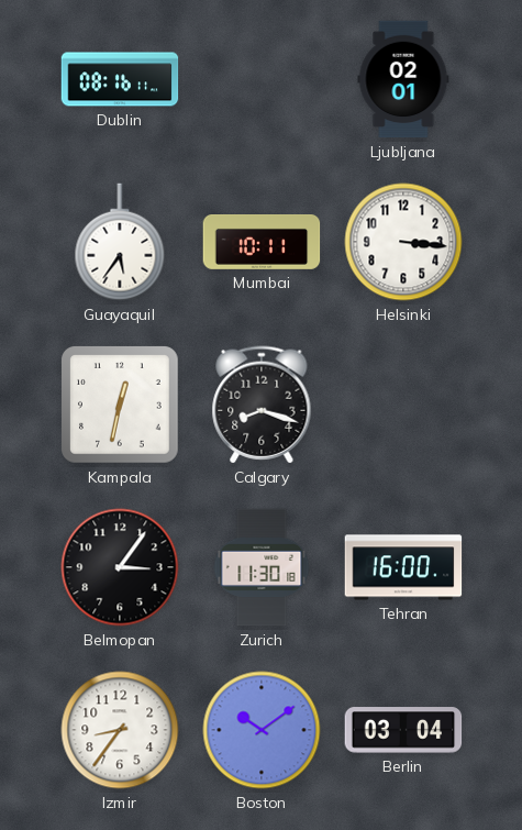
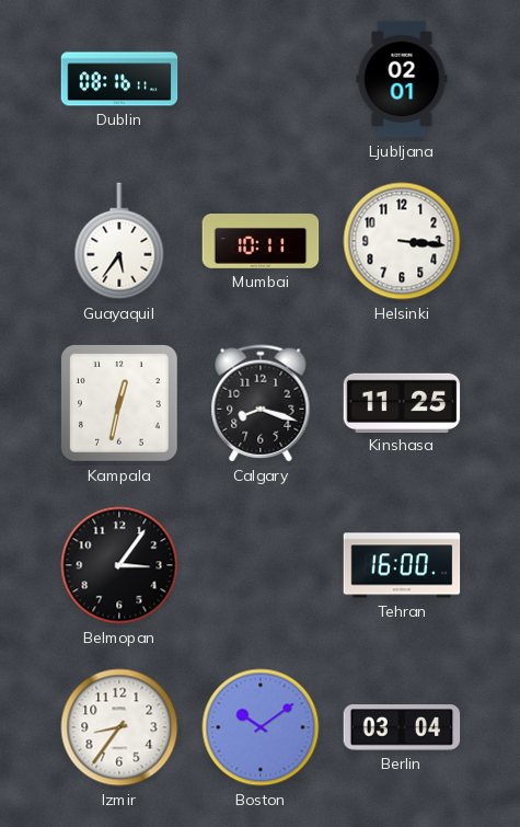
Kinshasa: none -> 11:25 (402, 402)
Zurich: 11:30 -> none (262, 567)
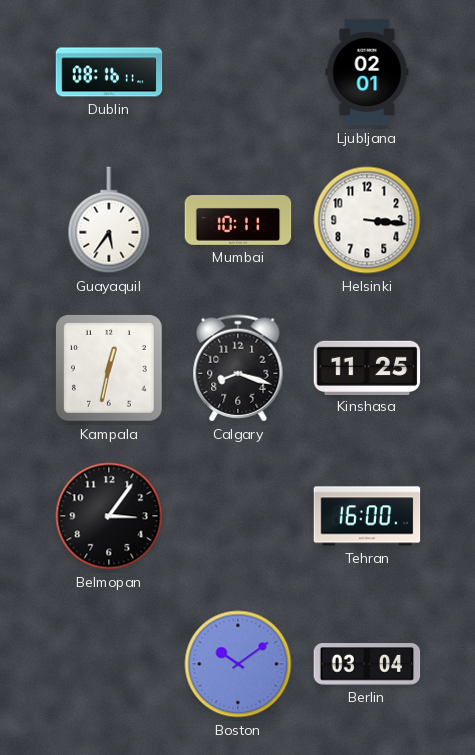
Izmir: 8:36 -> none (119, 727)
